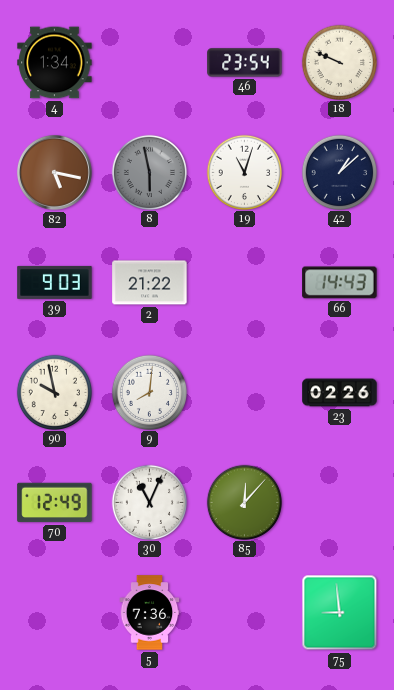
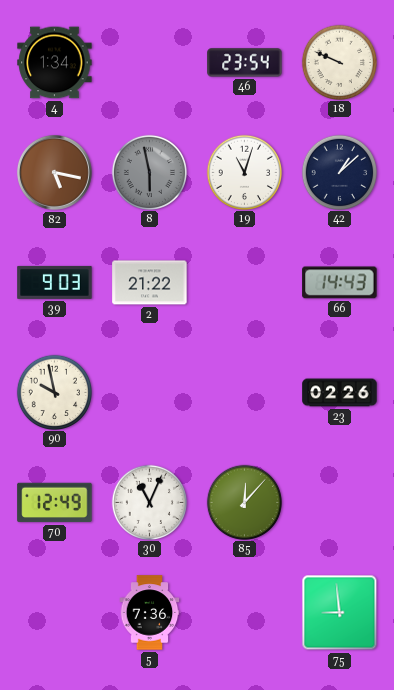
9: 8:01 -> none (149, 392)
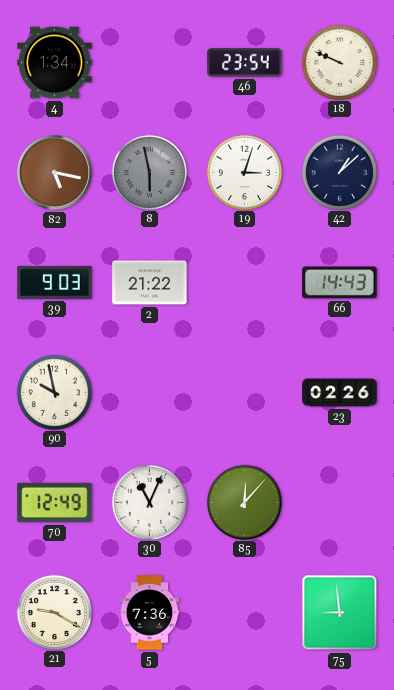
19: 11:03 -> 3:03 (244, 172)
21: none -> 9:20 (54, 612)
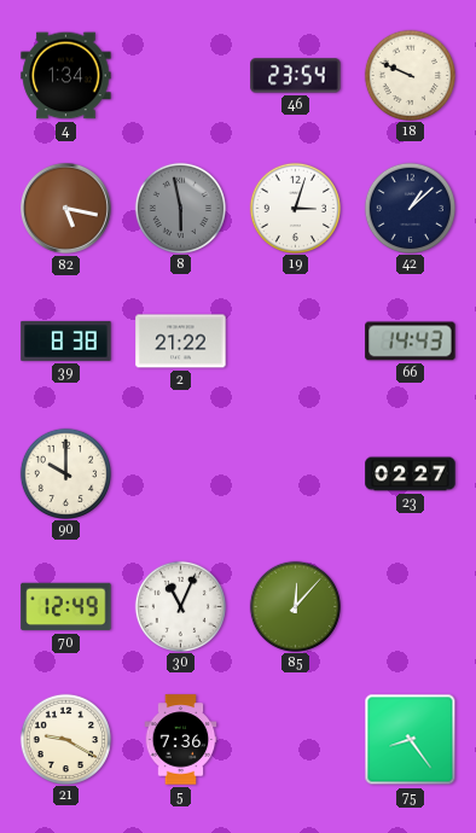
39: 9:03 -> 8:38 (66, 340)
90: 9:58 -> 10:00 (65, 473)
23: 02:26 -> 02:27 (411, 474)
75: 8:59 -> 8:24 (411, 740)
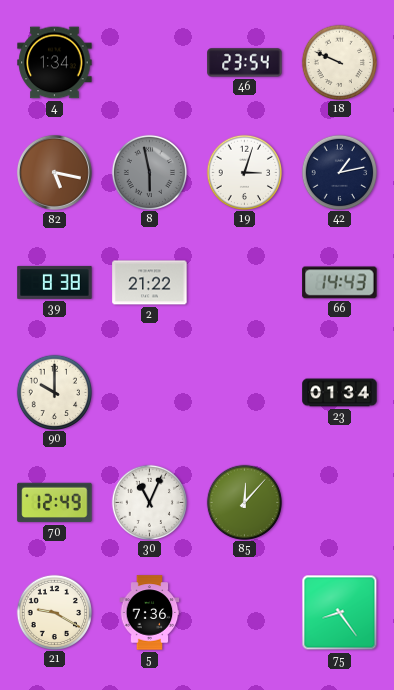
42: 1:08 -> 1:13 (339, 172)
23: 02:27 -> 01:34 (340, 393)
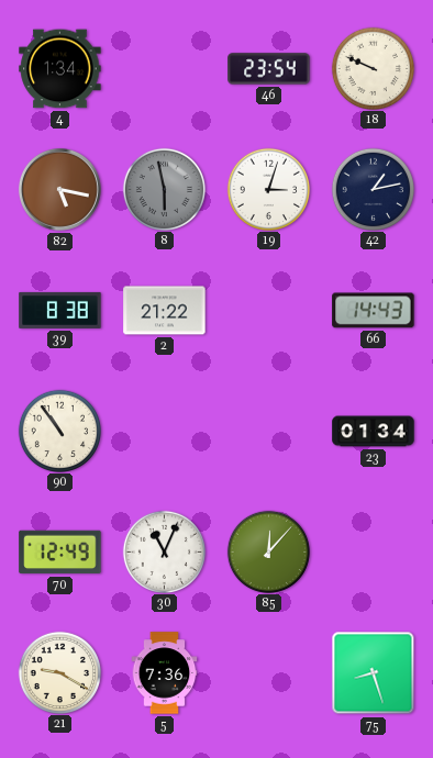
90: 10:00 -> 10:54 (59, 431)
75: 8:24 -> 8:27 (374, 673)
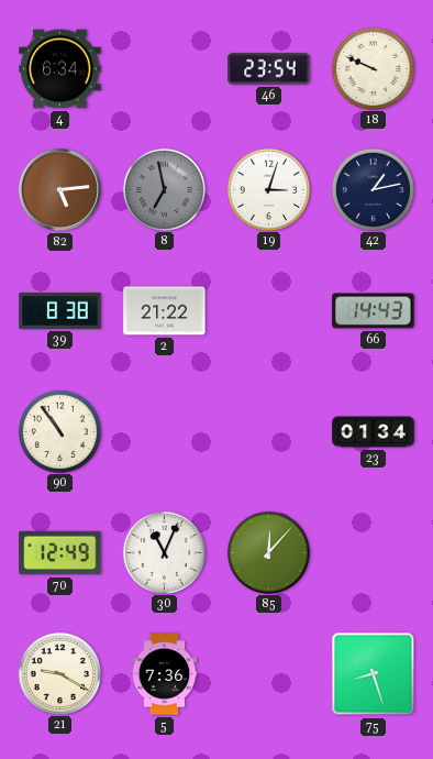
4: 1:34 -> 6:34 (60, 69)
82: 5:17 -> 5:14 (60, 190)
8: 5:58 -> 6:58 (164, 189)
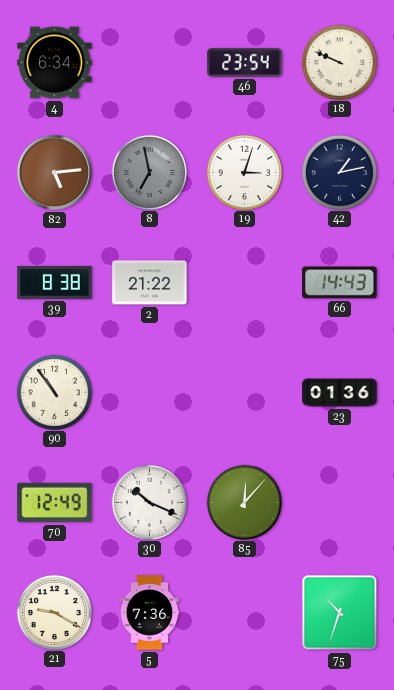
23: 01:34 -> 01:36 (340, 393)
30: 11:04 -> 10:19 (149, 502)
75: 8:27 -> 10:33 (340, 613)
